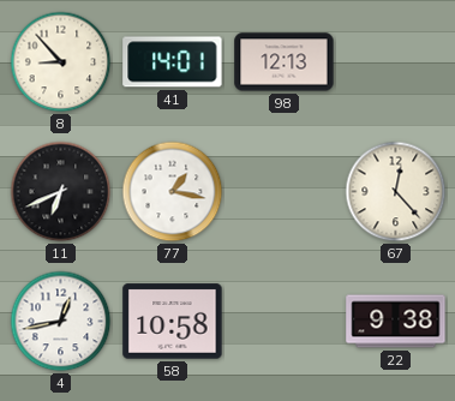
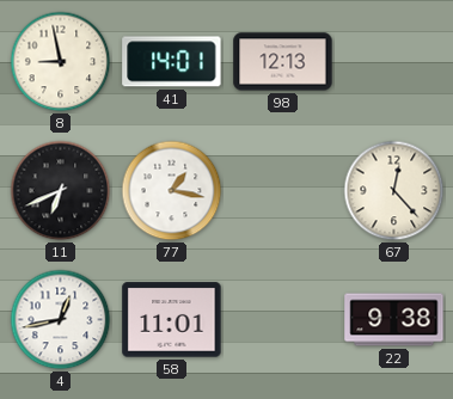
8: 8:53 -> 8:58 (61, 62)
58: 10:58 -> 11:01 (172, 320)
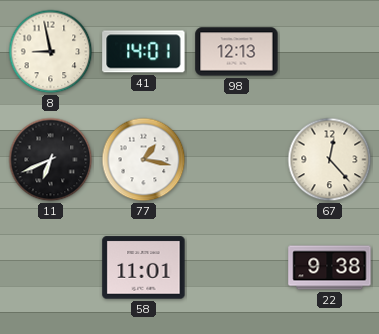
4: 12:43 -> none (61, 320)
